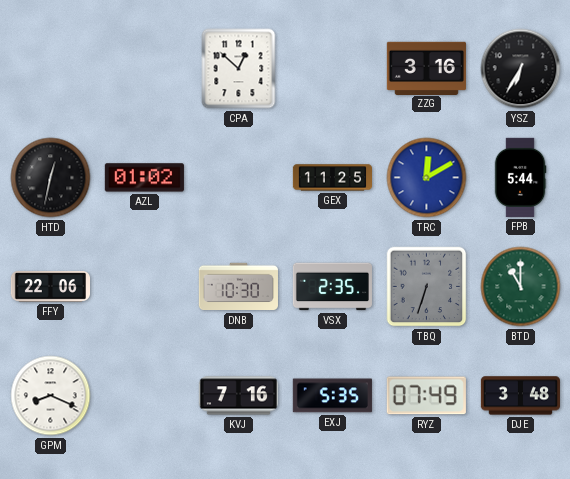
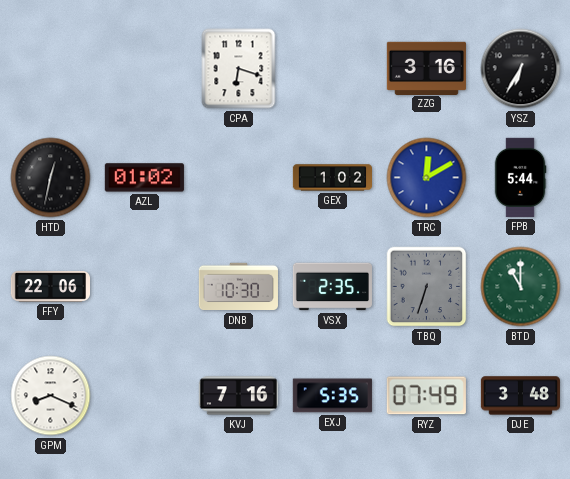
CPA: 12:52 -> 6:18 (239, 69)
GEX: 11:25 -> 1:02 (332, 178)
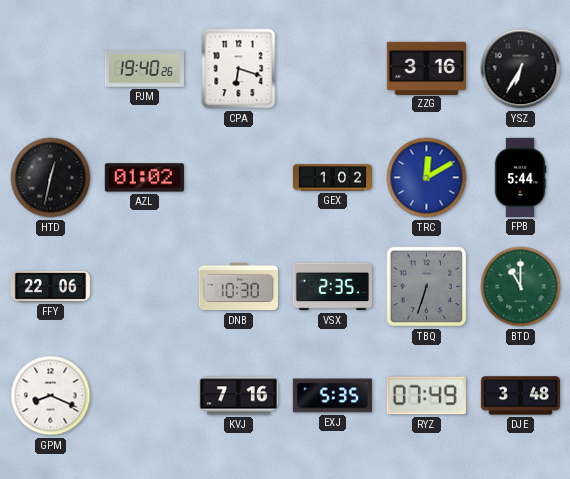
PJM: none -> 19:40 (144, 69)
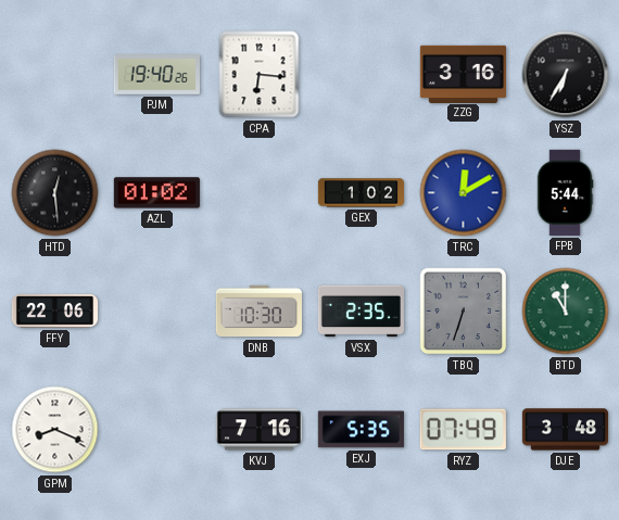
CPA: 6:18 -> 6:16 (260, 75)
HTD: 12:32 -> 12:29 (55, 193)
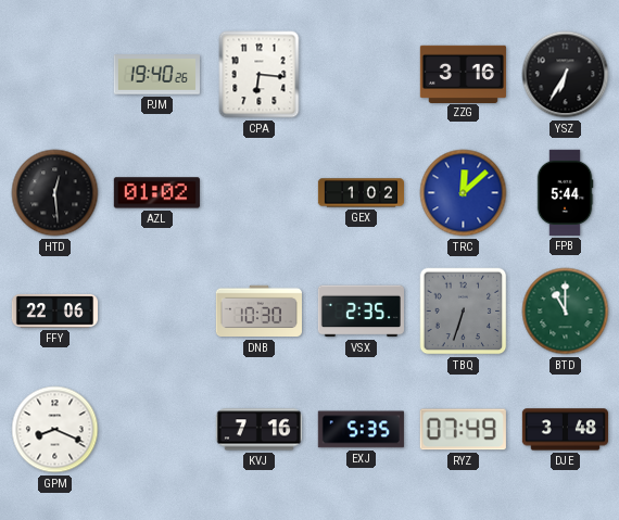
TRC: 12:10 -> 12:08 (464, 193)
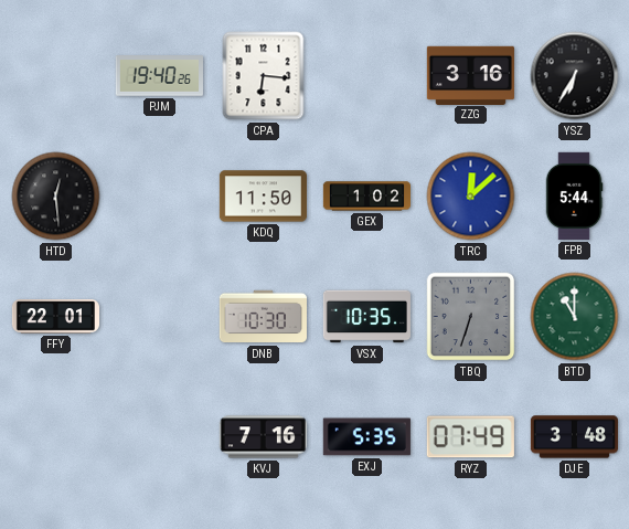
AZL: 01:02 -> none (156, 193)
KDQ: none -> 11:50 (263, 197)
FFY: 22:06 -> 22:01 (55, 317)
VSX: 2:35 -> 10:35 (366, 317)
GPM: 8:19 -> none (55, 430)
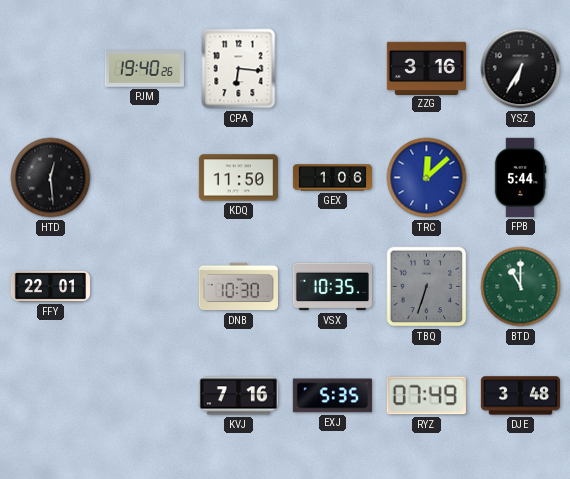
GEX: 1:02 -> 1:06 (332, 178)
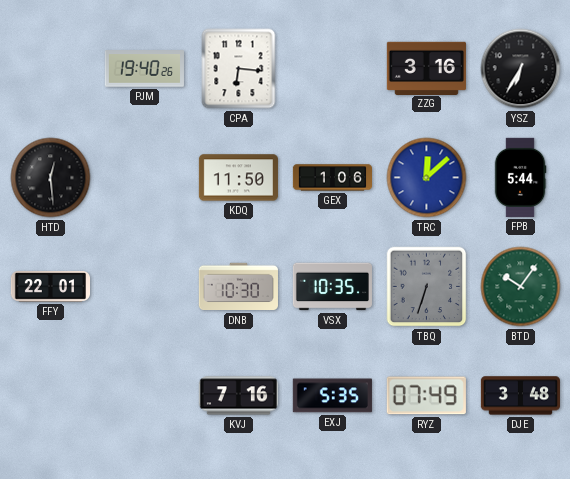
BTD: 11:00 -> 10:06 (521, 287)
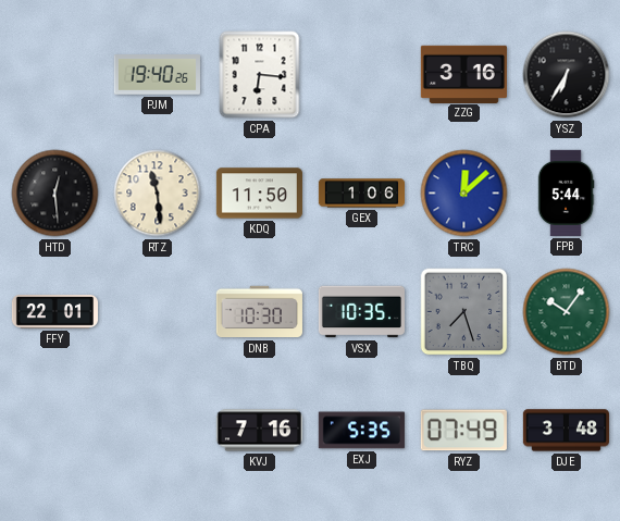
RTZ: none -> 11:29 (158, 194)
TBQ: 6:33 -> 7:27 (464, 312)
